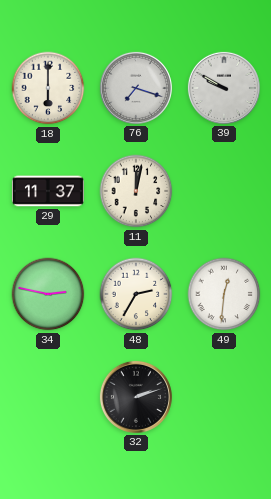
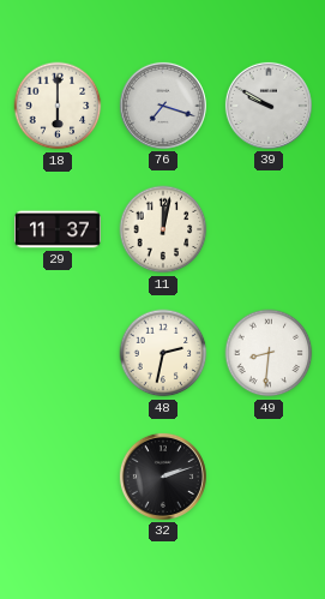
34: 2:47 -> none (48, 294)
48: 2:35 -> 2:32 (163, 353)
49: 12:31 -> 8:31 (269, 353)
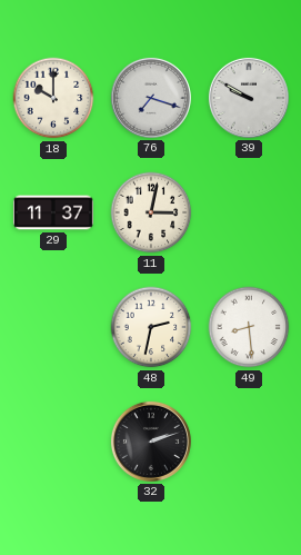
18: 6:00 -> 10:00 (53, 98)
11: 12:02 -> 3:02 (151, 212)
49: 8:31 -> 8:29 (249, 327)
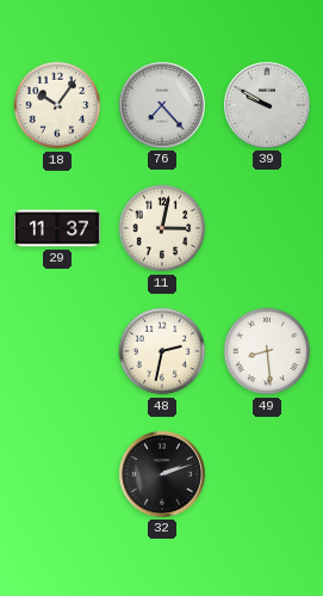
18: 10:00 -> 10:06 (57, 105)
76: 7:18 -> 7:23 (162, 105)
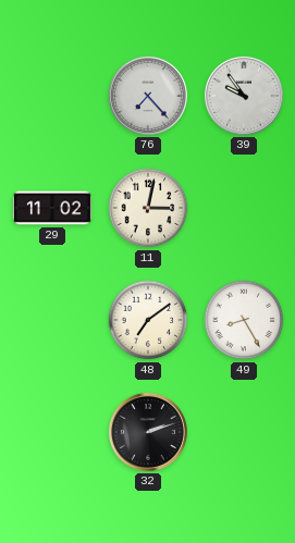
18: 10:06 -> none (57, 105)
39: 9:50 -> 9:54 (244, 96)
29: 11:37 -> 11:02 (52, 208)
48: 2:32 -> 7:09 (148, 320)
49: 8:29 -> 8:25 (244, 320)
